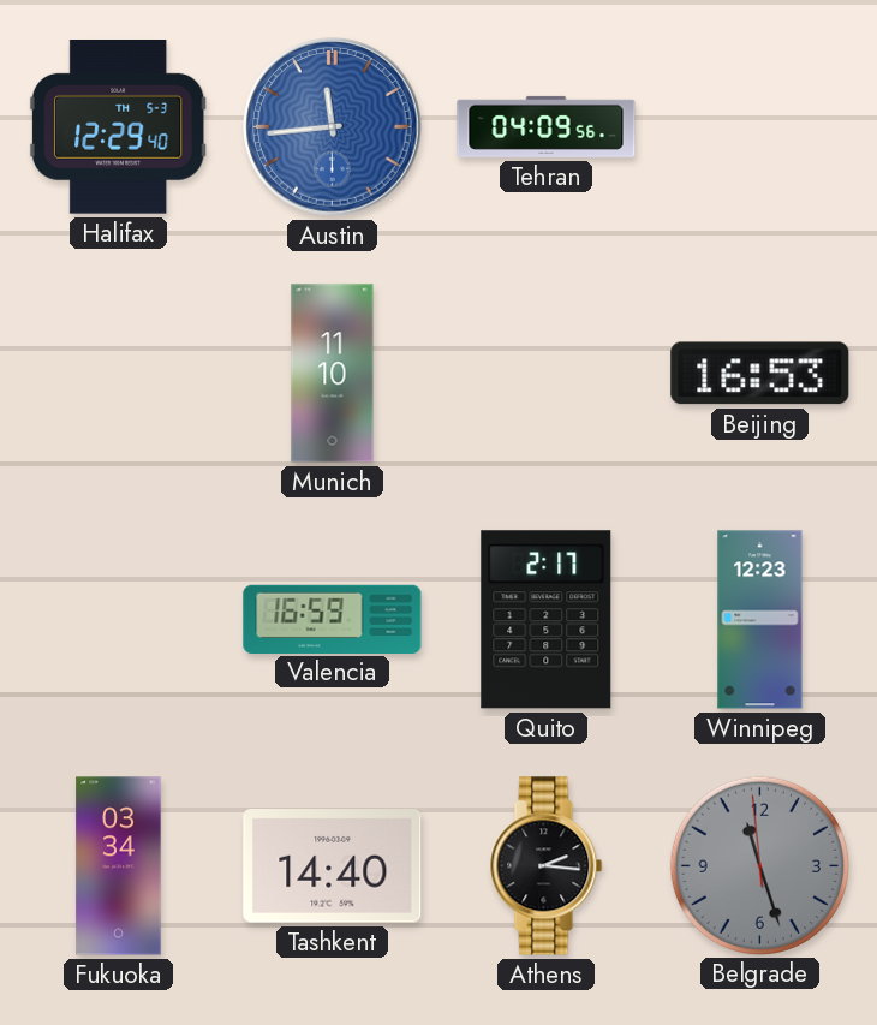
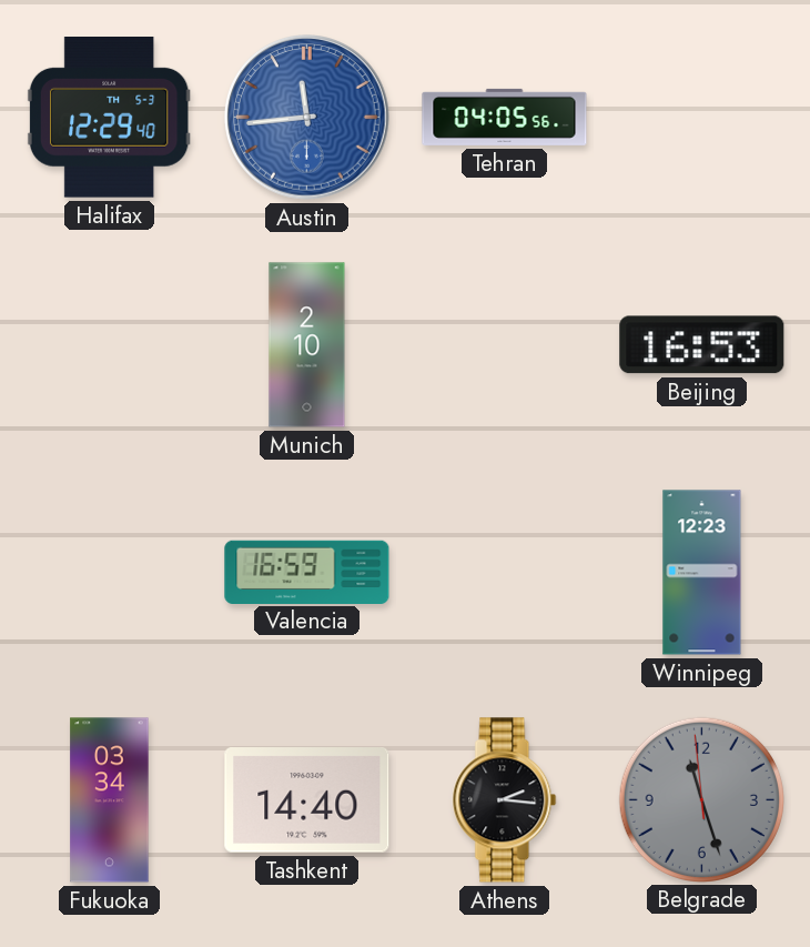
Tehran: 04:09 -> 04:05 (505, 117)
Munich: 11:10 -> 2:10 (307, 345)
Quito: 2:17 -> none (547, 620)
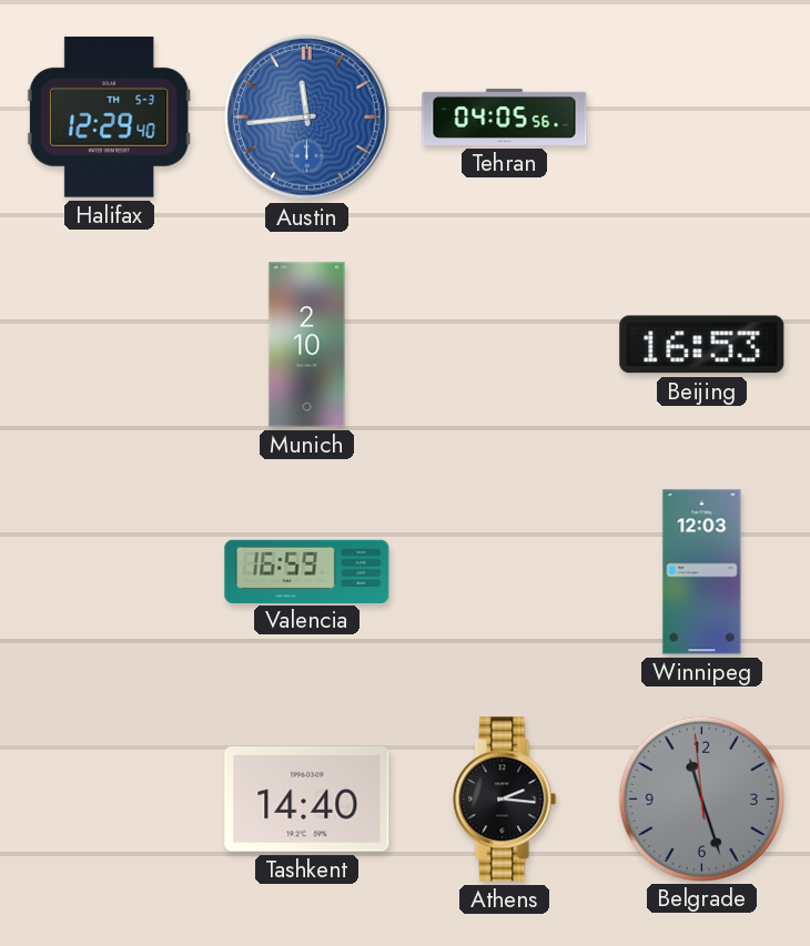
Winnipeg: 12:23 -> 12:03 (702, 572)
Fukuoka: 03:34 -> none (110, 800)
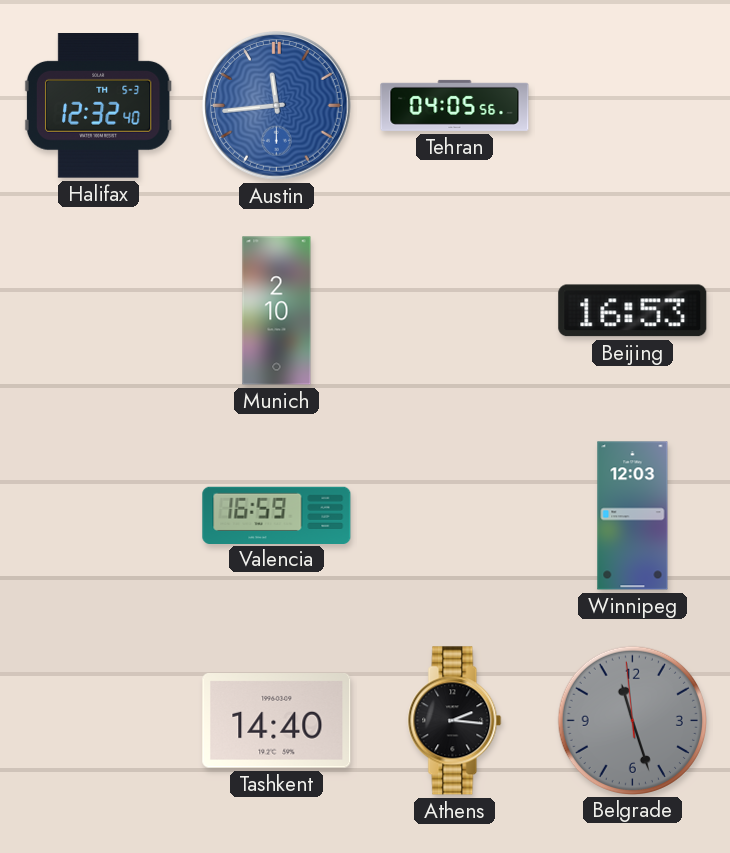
Halifax: 12:29 -> 12:32 (98, 106)
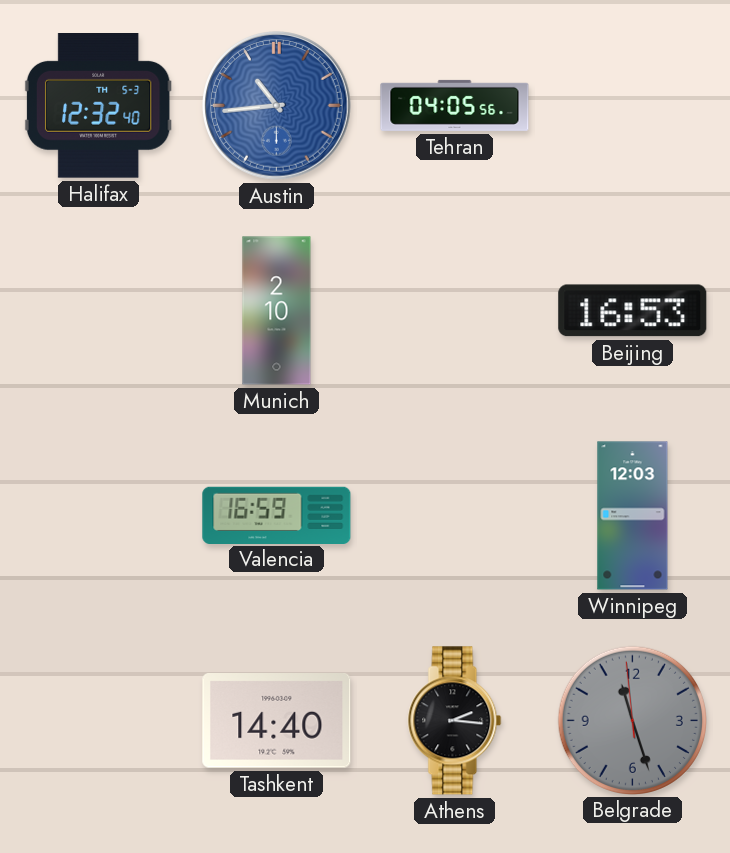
Austin: 11:44 -> 10:44 (277, 106)
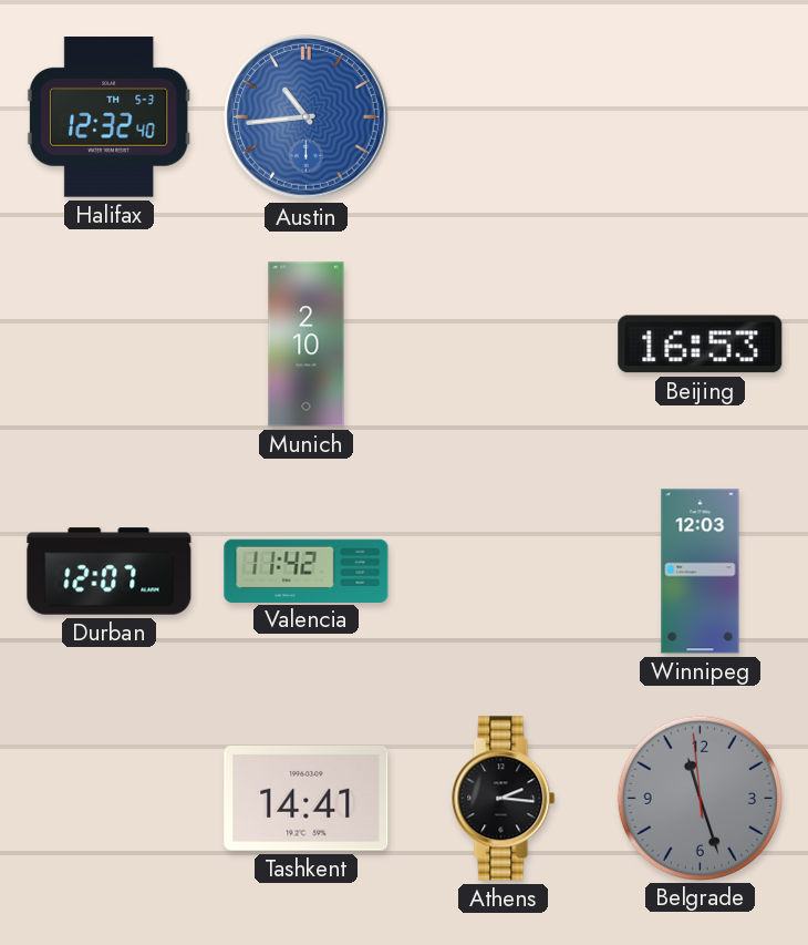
Tehran: 04:05 -> none (455, 105)
Durban: none -> 12:07 (110, 572)
Valencia: 16:59 -> 11:42 (307, 571)
Tashkent: 14:40 -> 14:41 (307, 799)
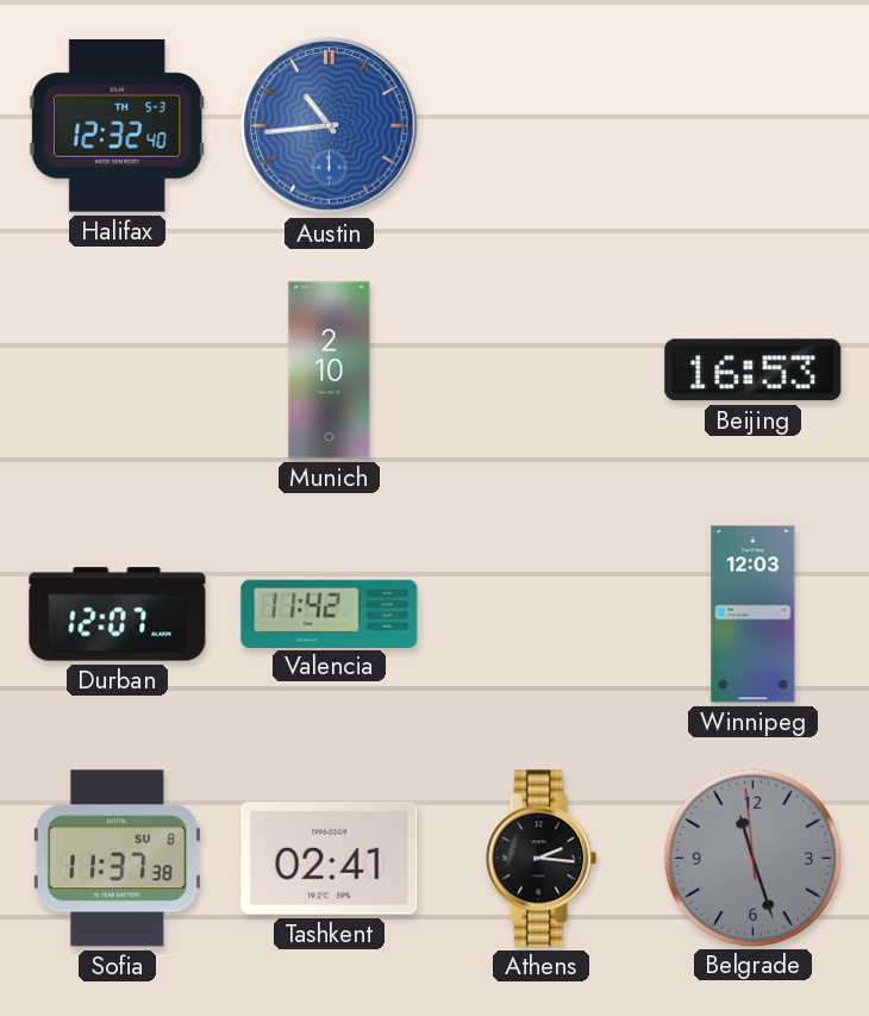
Sofia: none -> 11:37 (117, 859)
Tashkent: 14:41 -> 02:41 (330, 859)
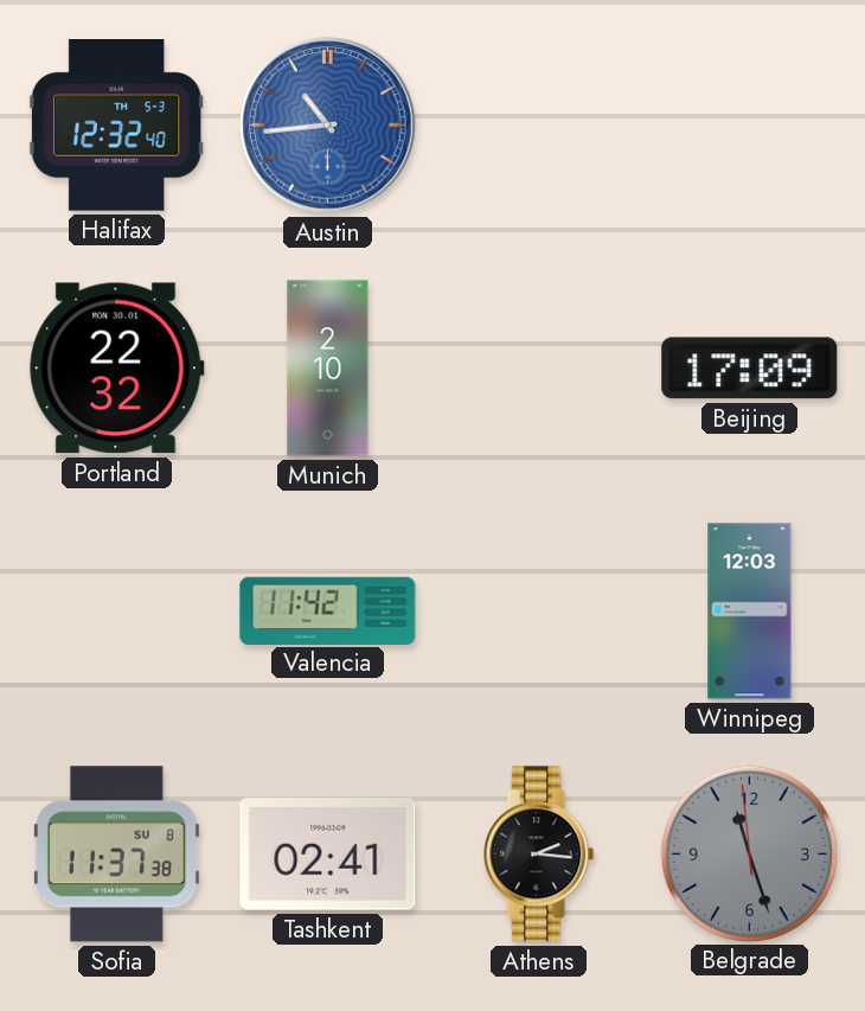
Portland: none -> 22:32 (117, 369)
Beijing: 16:53 -> 17:09 (750, 369)
Durban: 12:07 -> none (118, 615)
